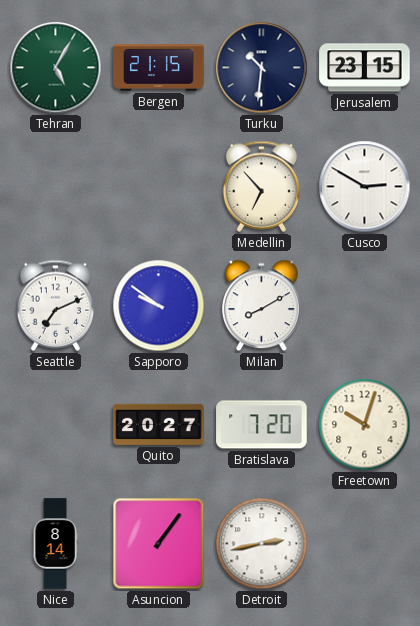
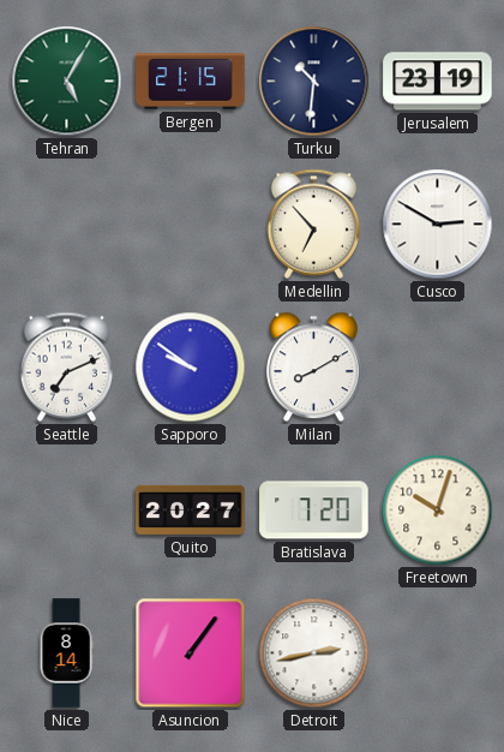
Jerusalem: 23:15 -> 23:19 (438, 82)
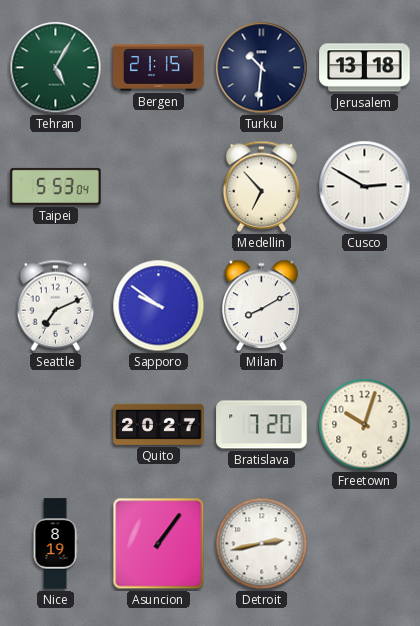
Jerusalem: 23:19 -> 13:18 (365, 68)
Taipei: none -> 5:53 (56, 186)
Nice: 8:14 -> 8:19 (55, 544)
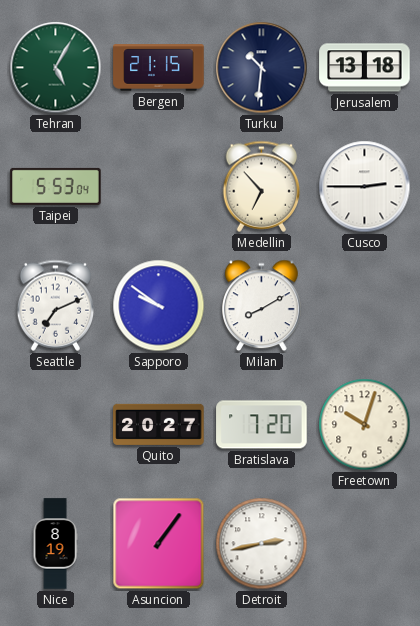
Cusco: 2:50 -> 2:45 (365, 187)
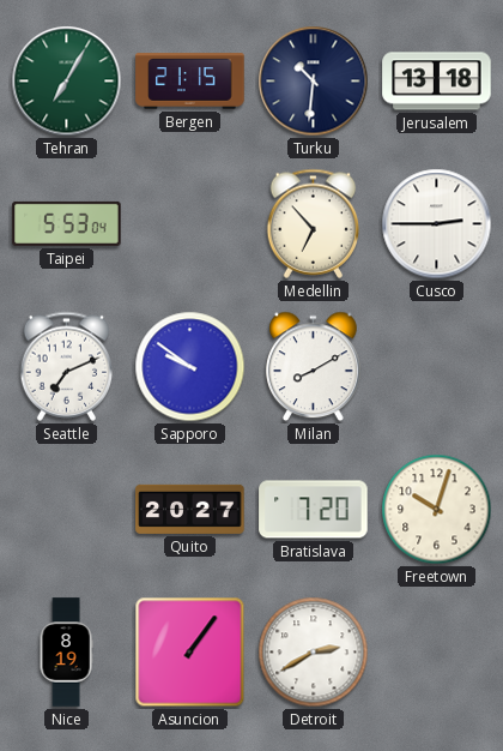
Tehran: 5:05 -> 7:05 (67, 82)
Detroit: 2:43 -> 2:40 (314, 653)
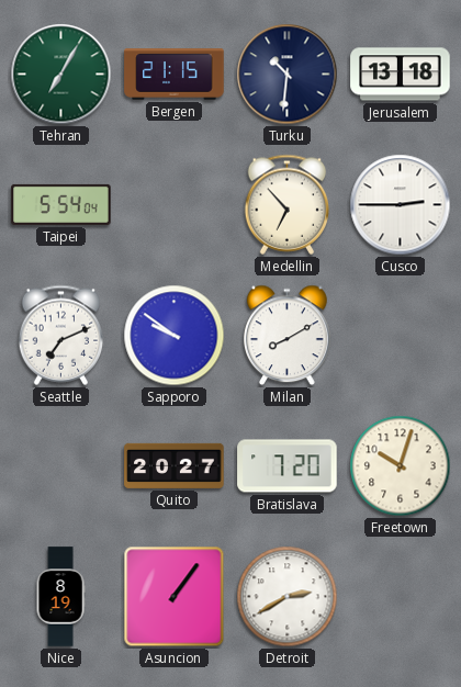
Taipei: 5:53 -> 5:54 (61, 204)
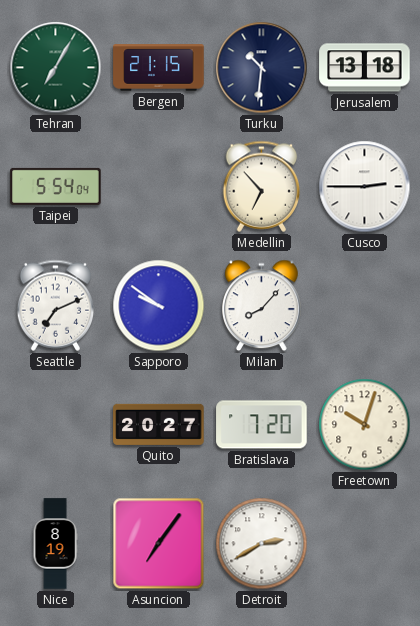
Milan: 8:10 -> 8:07 (262, 306)
Asuncion: 1:06 -> 7:06 (159, 544)
